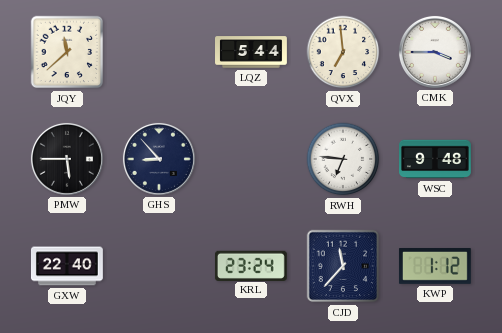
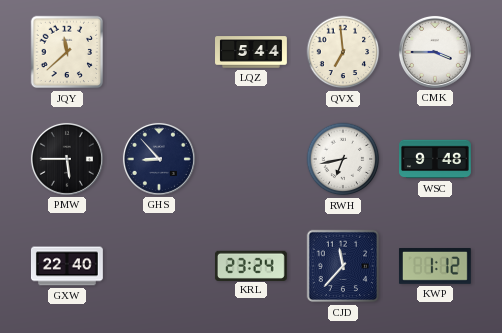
RWH: 6:46 -> 6:43 (343, 159)
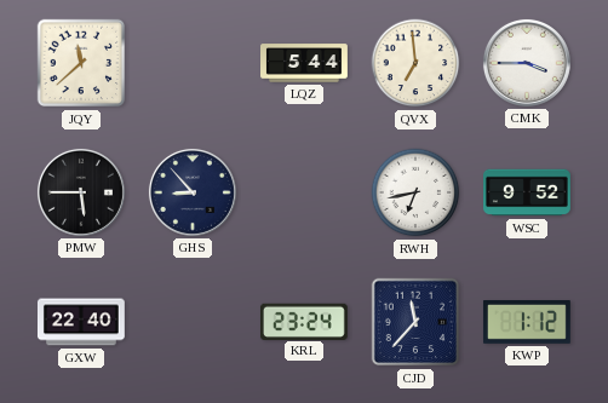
WSC: 9:48 -> 9:52 (528, 192)
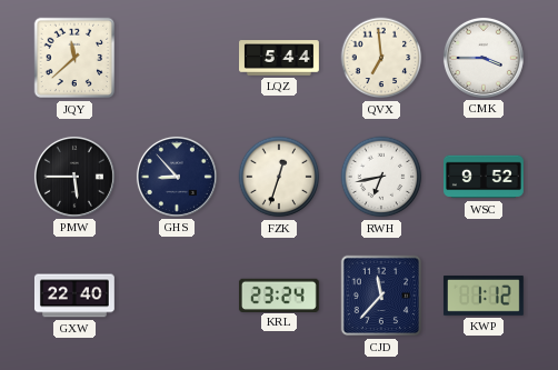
FZK: none -> 12:33 (279, 177)
